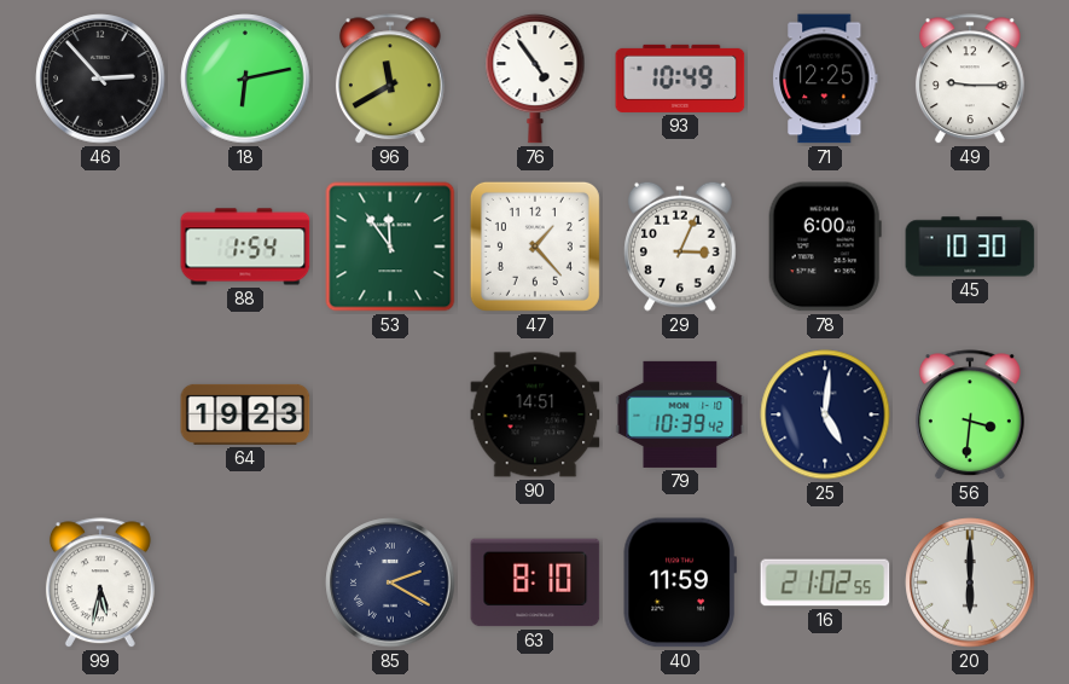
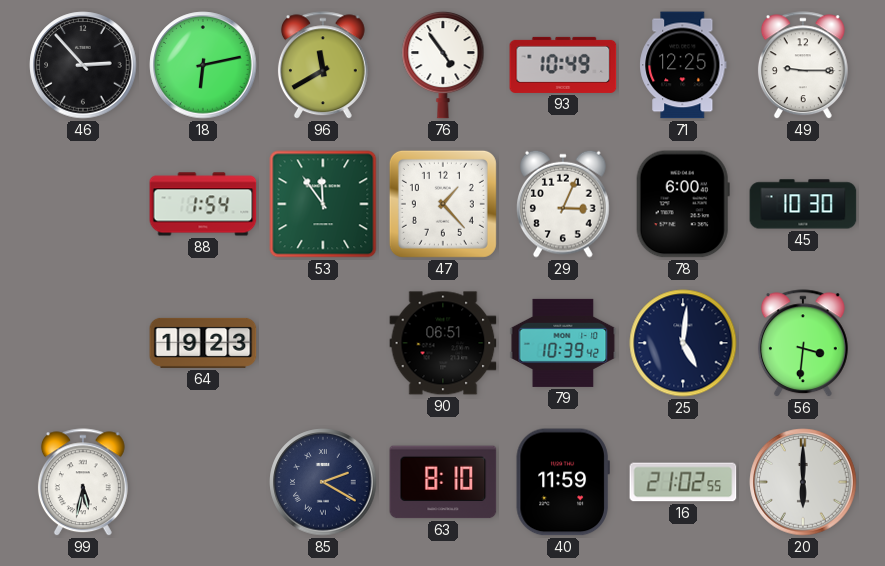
90: 14:51 -> 06:51 (443, 343)
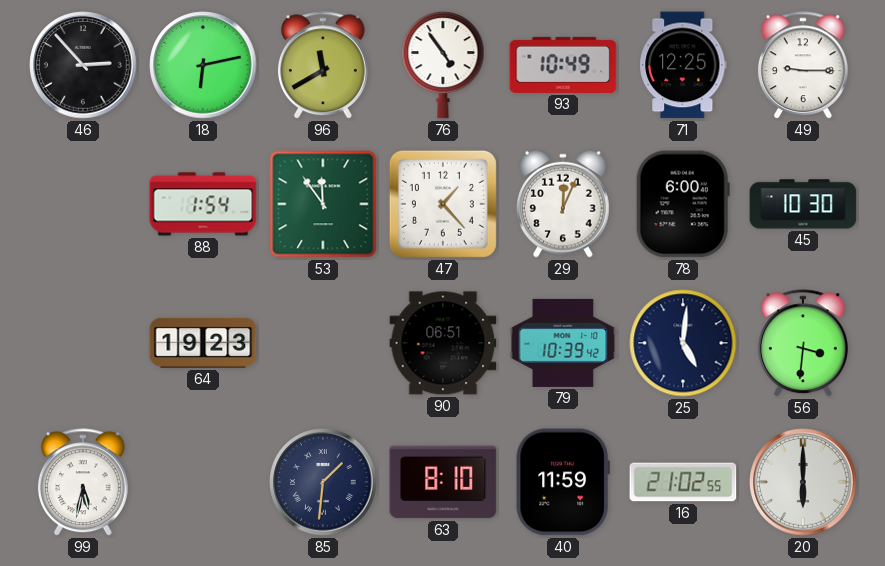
29: 3:04 -> 12:04 (564, 204)
85: 2:20 -> 1:31 (323, 482)
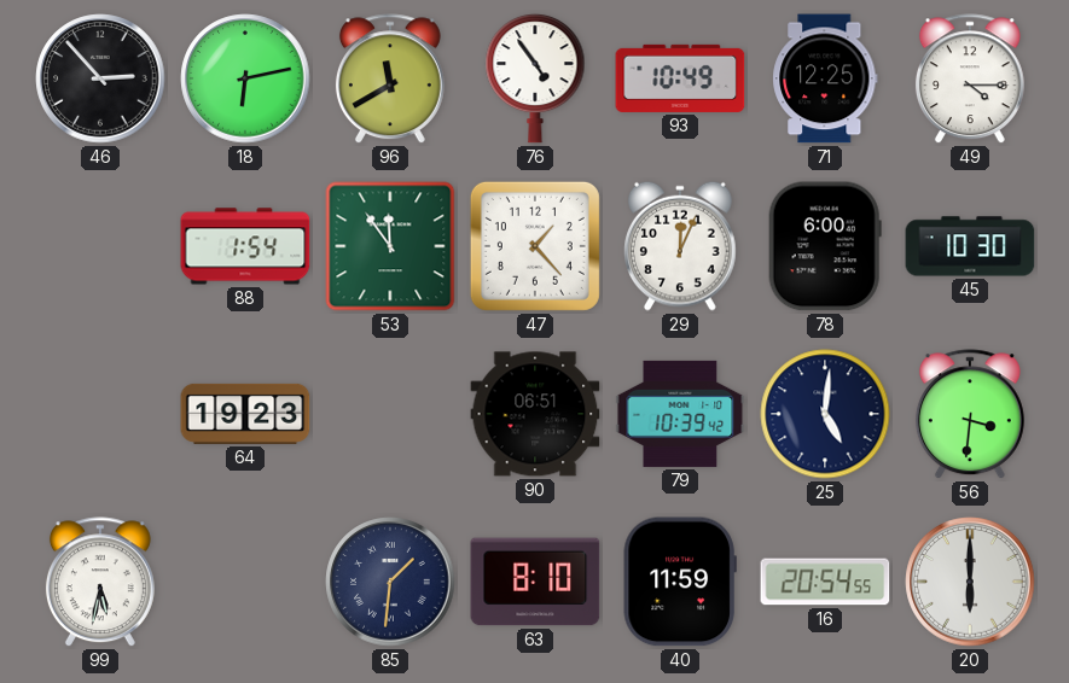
49: 9:15 -> 4:15 (970, 80)
16: 21:02 -> 20:54 (825, 582)
